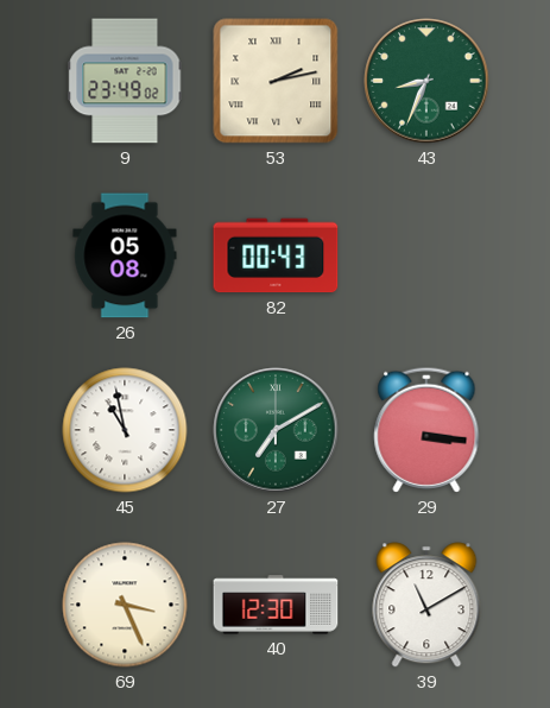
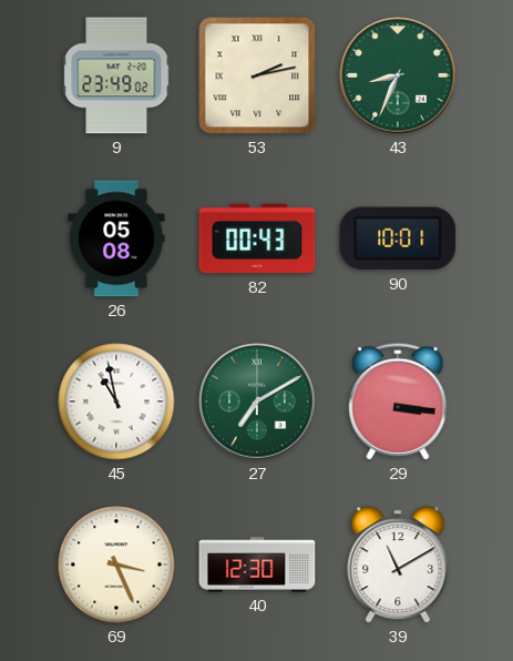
90: none -> 10:01 (398, 238)
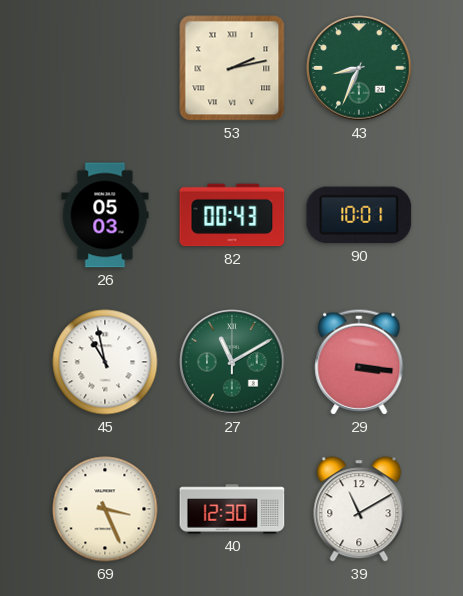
9: 23:49 -> none (116, 75)
26: 05:08 -> 05:03 (105, 215)
27: 7:10 -> 11:10 (232, 362)
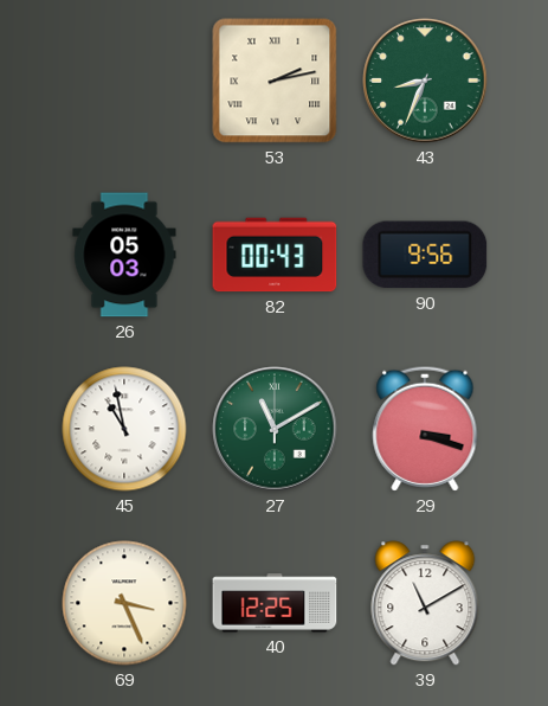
90: 10:01 -> 9:56 (425, 255)
29: 3:16 -> 3:18 (425, 429)
40: 12:30 -> 12:25 (275, 603)
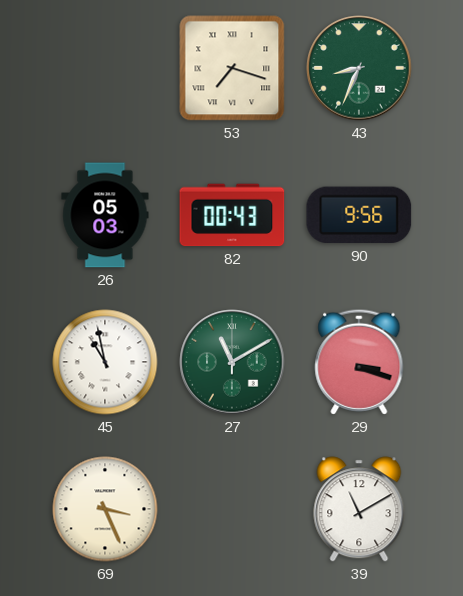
53: 2:13 -> 7:18 (232, 68)
40: 12:25 -> none (275, 603)
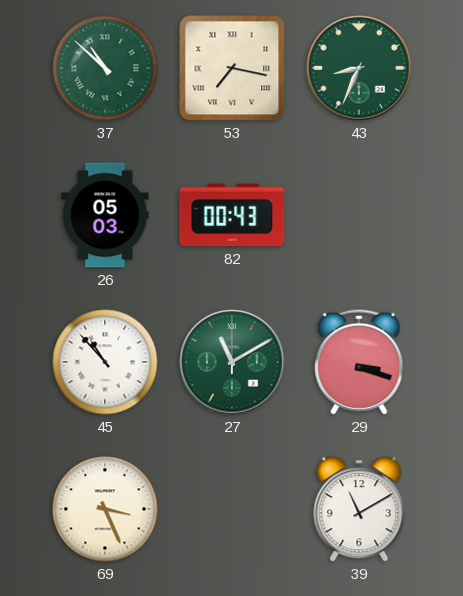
37: none -> 10:52 (105, 68)
53: 7:18 -> 7:17 (232, 68)
90: 9:56 -> none (359, 215)
45: 10:58 -> 10:53 (105, 362)
